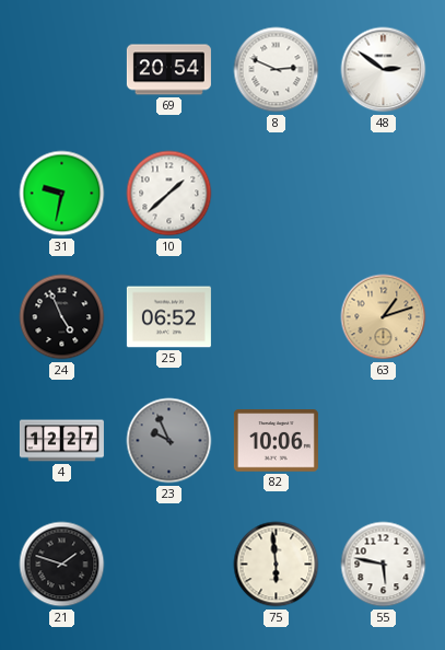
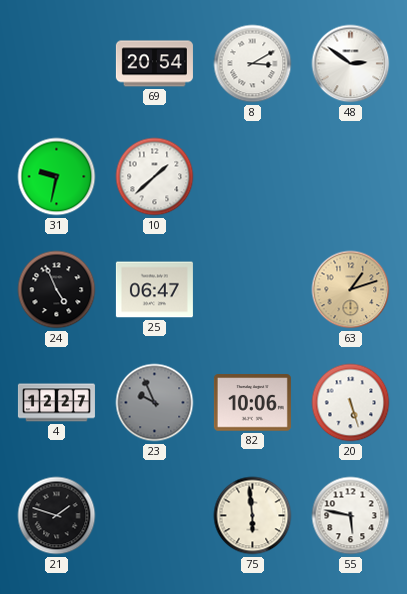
8: 2:49 -> 3:10 (253, 64)
25: 06:52 -> 06:47 (154, 290)
20: none -> 5:27 (351, 403)
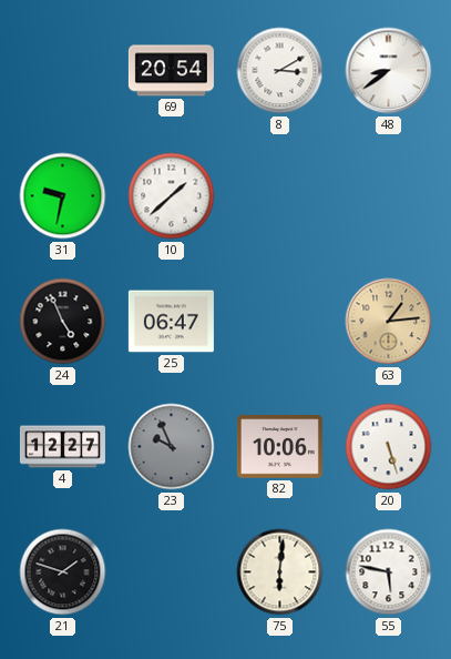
48: 2:51 -> 8:39 (389, 71)
63: 1:12 -> 1:14 (389, 322)
75: 5:59 -> 6:01 (280, 572)
